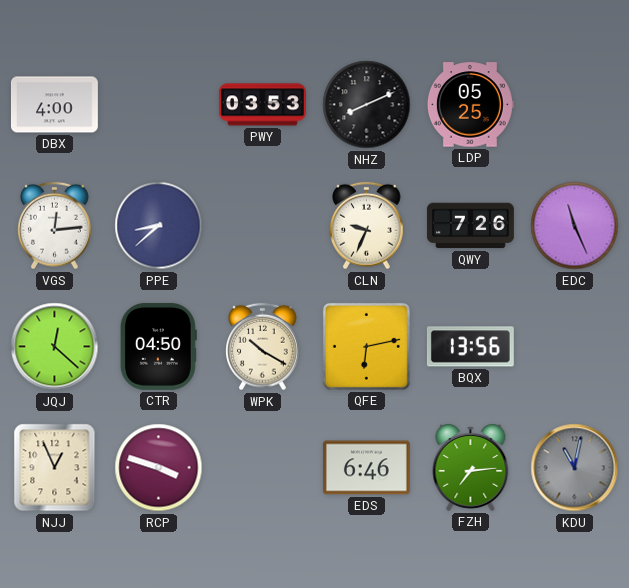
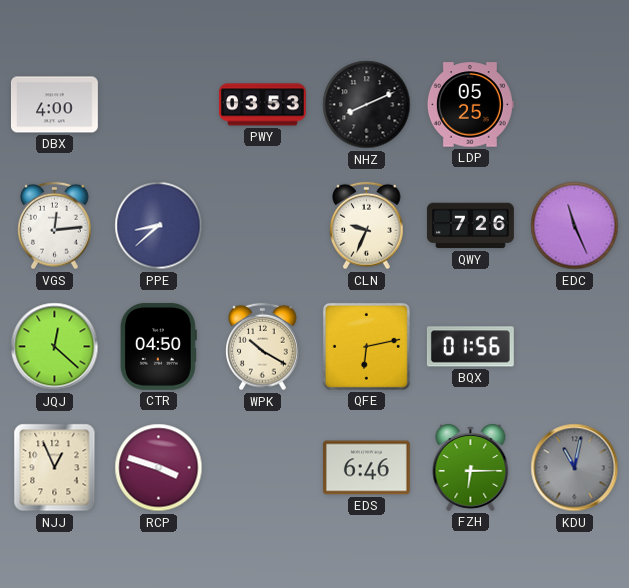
BQX: 13:56 -> 01:56 (470, 347)
FZH: 7:14 -> 6:15 (471, 467)
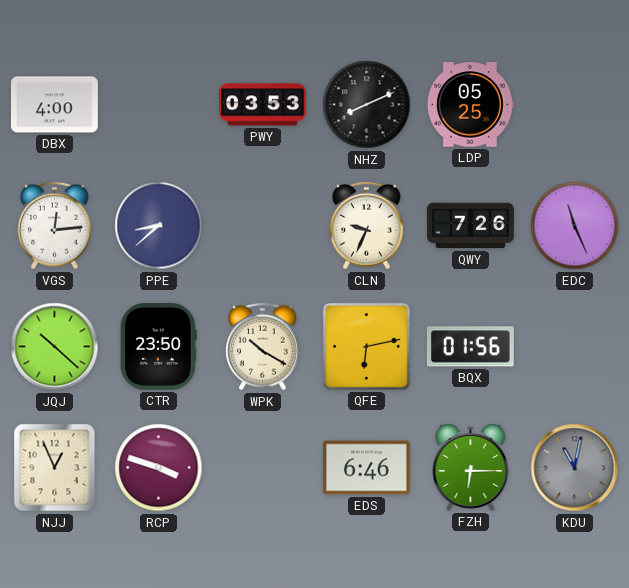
JQJ: 12:22 -> 10:22 (55, 347)
CTR: 04:50 -> 23:50 (158, 346)
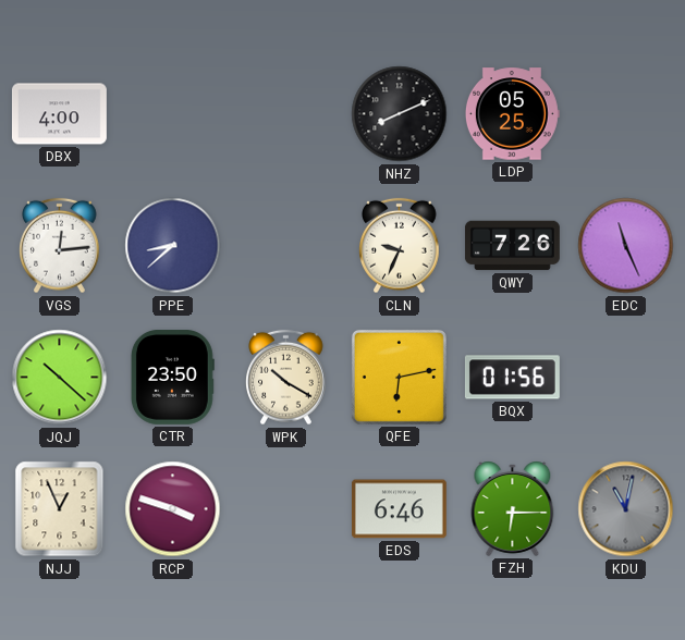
PWY: 03:53 -> none (262, 105)
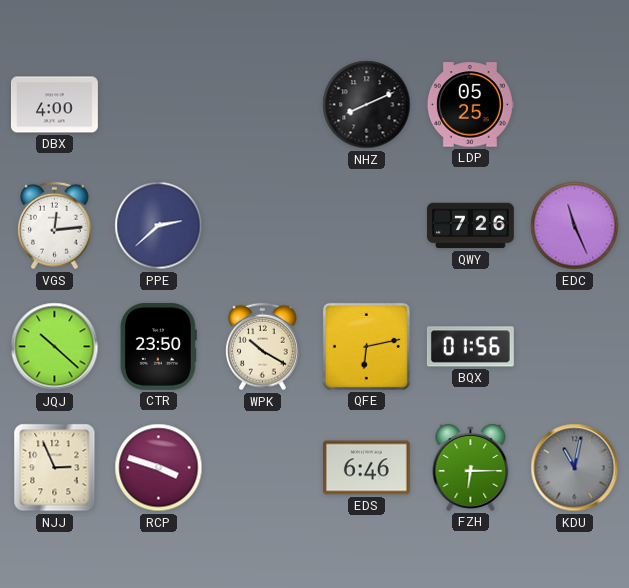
PPE: 8:38 -> 2:38 (159, 226)
CLN: 9:34 -> none (400, 246)
NJJ: 12:56 -> 2:56 (55, 468)
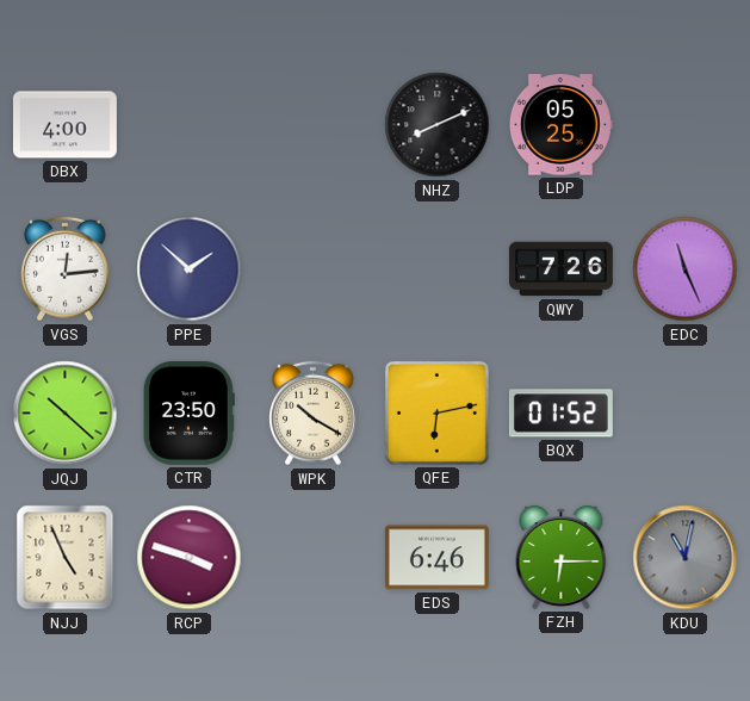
PPE: 2:38 -> 1:52 (190, 269)
BQX: 01:56 -> 01:52 (560, 414)
NJJ: 2:56 -> 4:56 (66, 558)
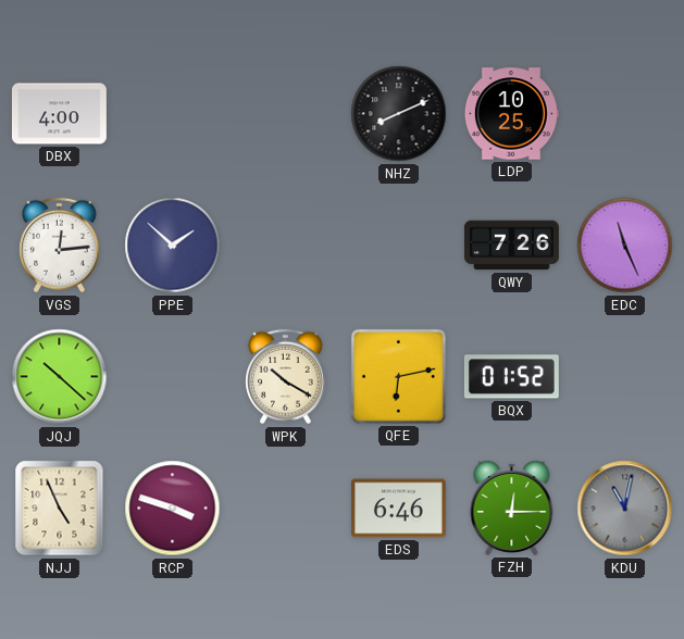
LDP: 05:25 -> 10:25 (511, 114)
CTR: 23:50 -> none (188, 412)
FZH: 6:15 -> 12:15 (512, 508)
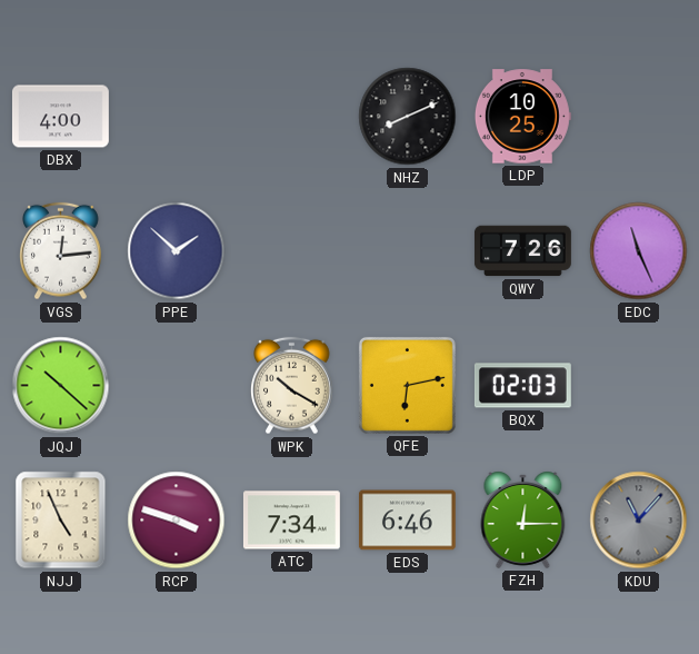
BQX: 01:52 -> 02:03 (522, 386)
ATC: none -> 7:34 (291, 521)
KDU: 11:02 -> 11:07 (639, 521)
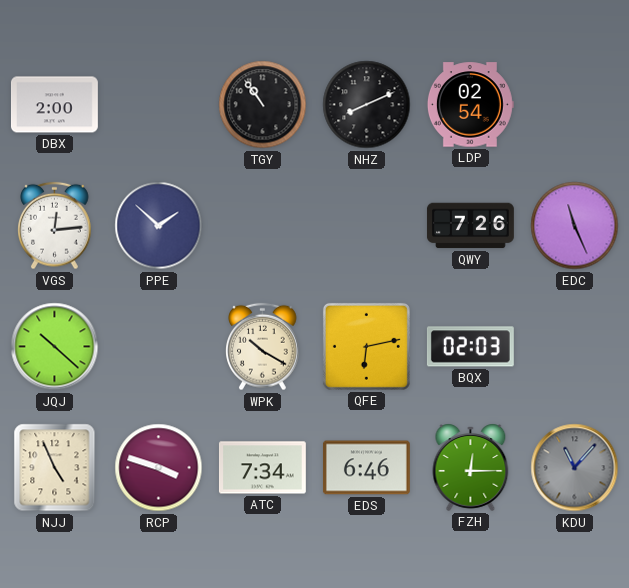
DBX: 4:00 -> 2:00 (54, 105)
TGY: none -> 10:54 (263, 105)
LDP: 10:25 -> 02:54 (470, 105)
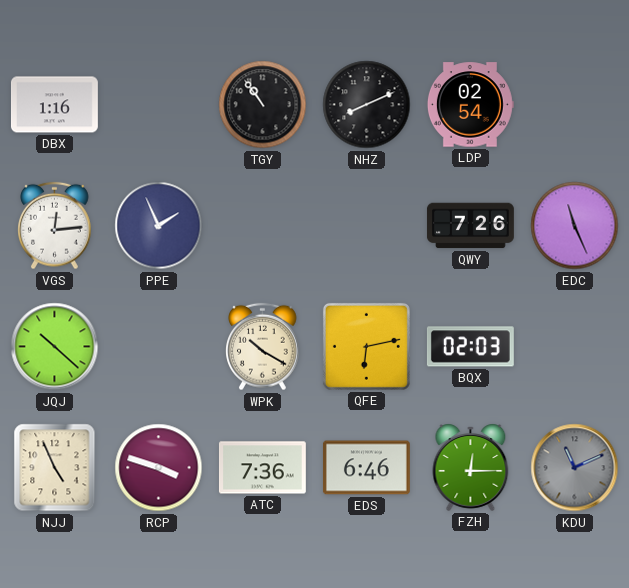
DBX: 2:00 -> 1:16 (54, 105)
PPE: 1:52 -> 1:56 (159, 226)
ATC: 7:34 -> 7:36 (262, 468)
KDU: 11:07 -> 11:11 (575, 468)
